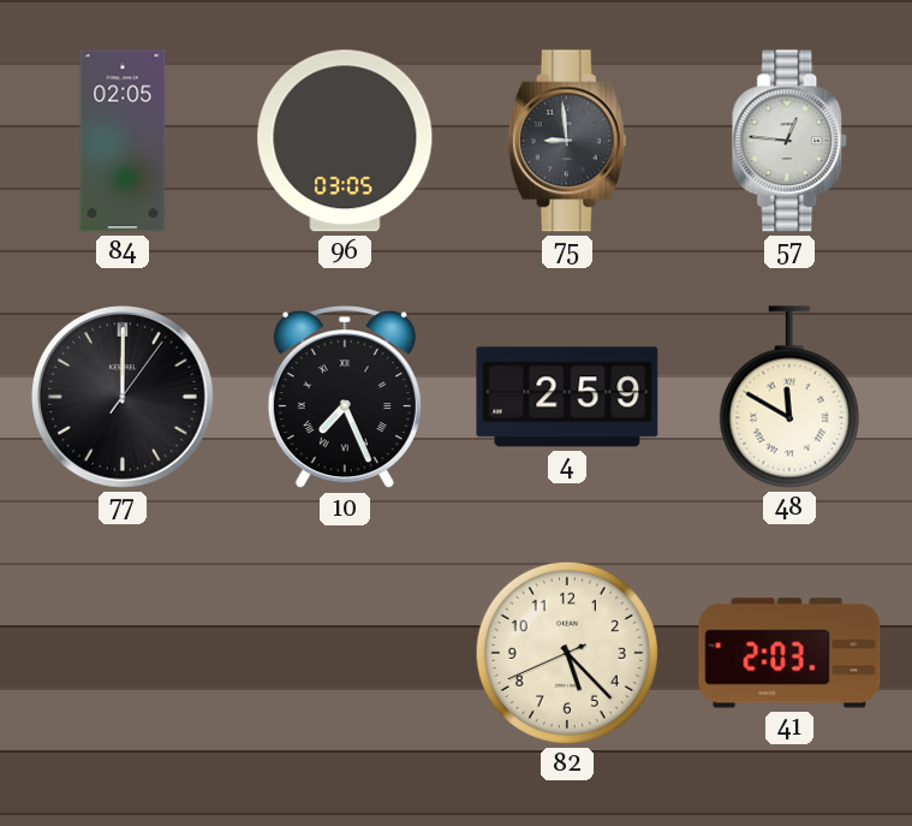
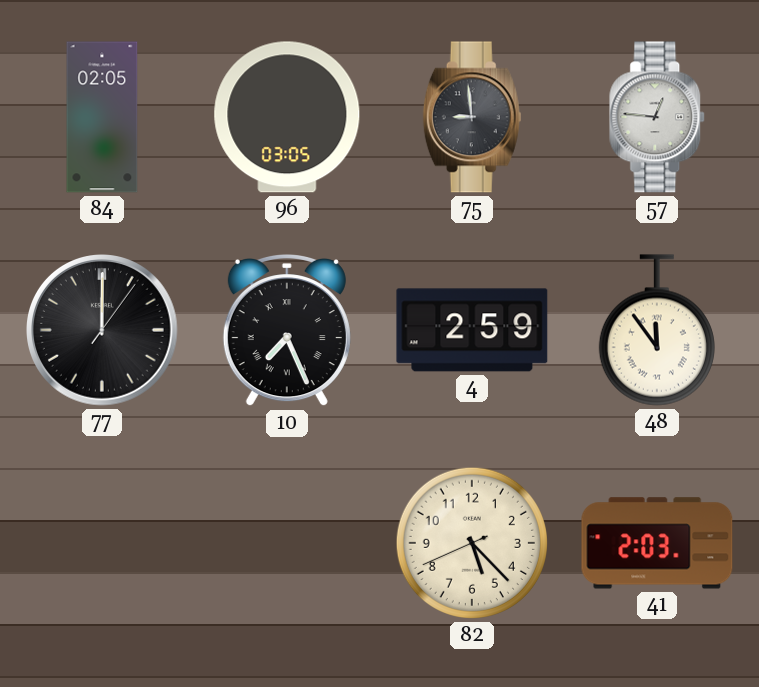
48: 11:50 -> 11:54 (657, 330)
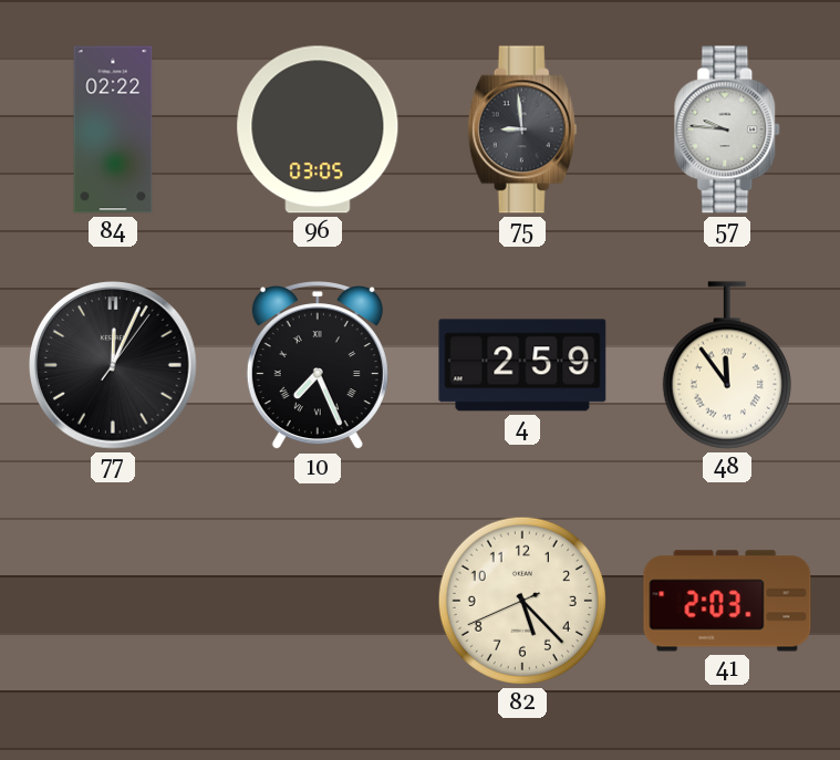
84: 02:05 -> 02:22 (113, 129)
57: 12:46 -> 9:46 (728, 129)
77: 12:00 -> 12:04 (114, 366)
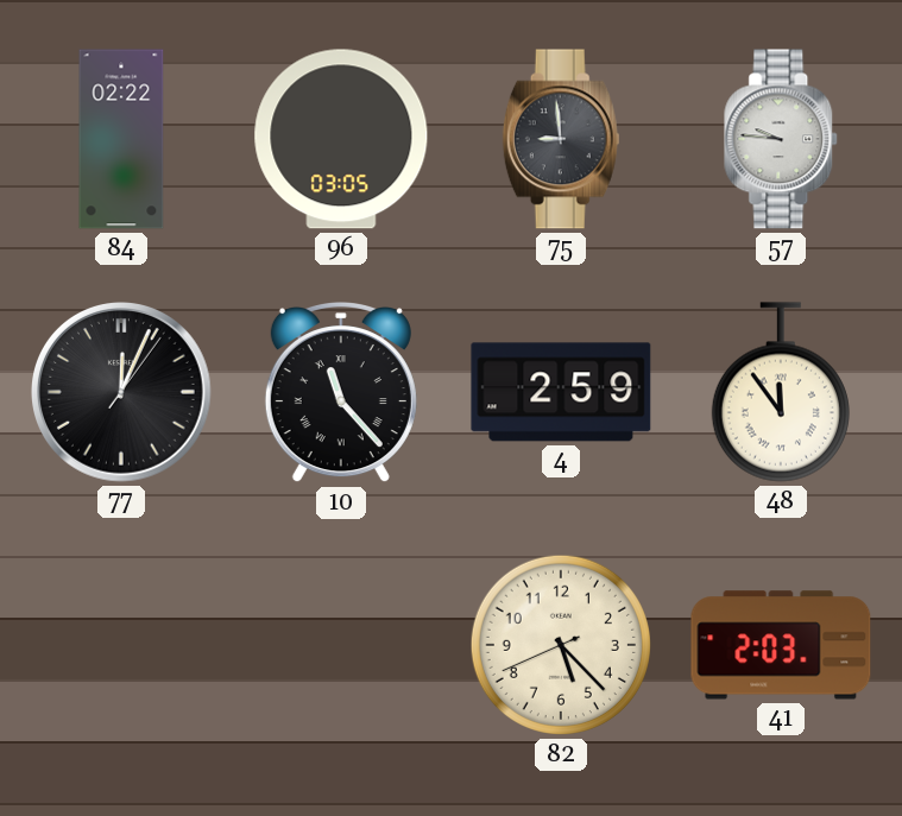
10: 7:26 -> 11:23 (341, 393)
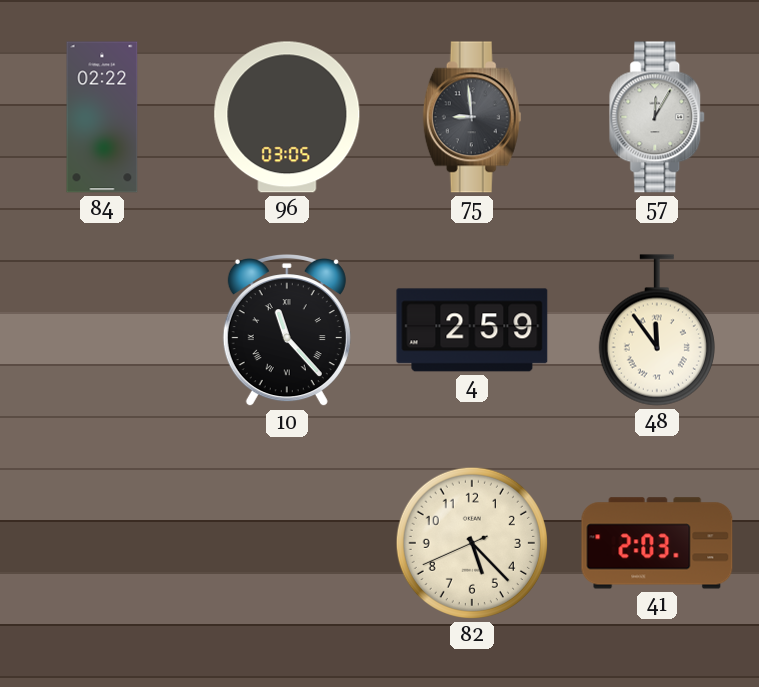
57: 9:46 -> 12:05 (658, 117)
77: 12:04 -> none (122, 393)
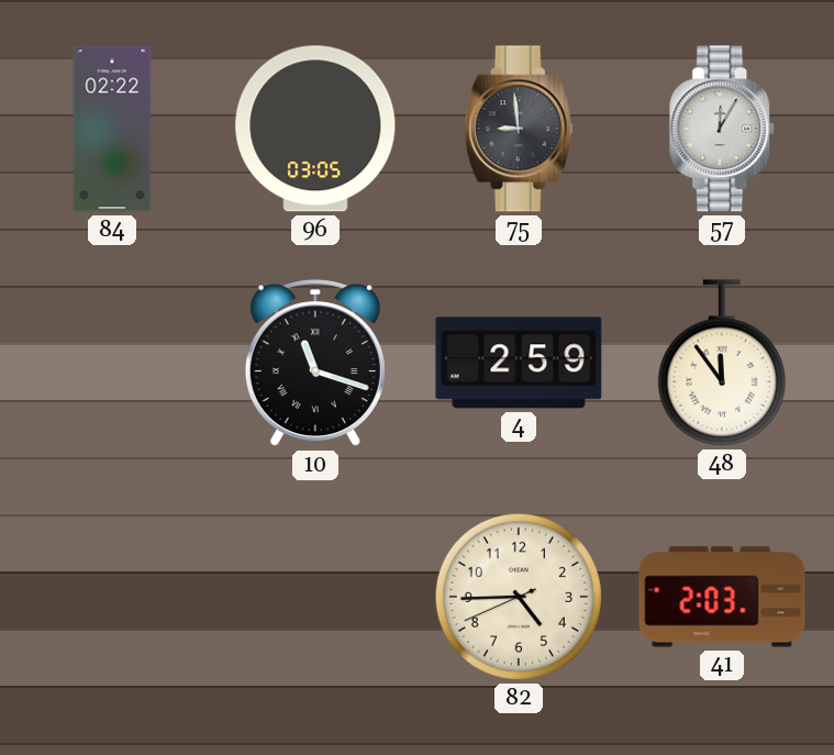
10: 11:23 -> 11:18 (315, 364)
82: 5:22 -> 4:44 (519, 597)
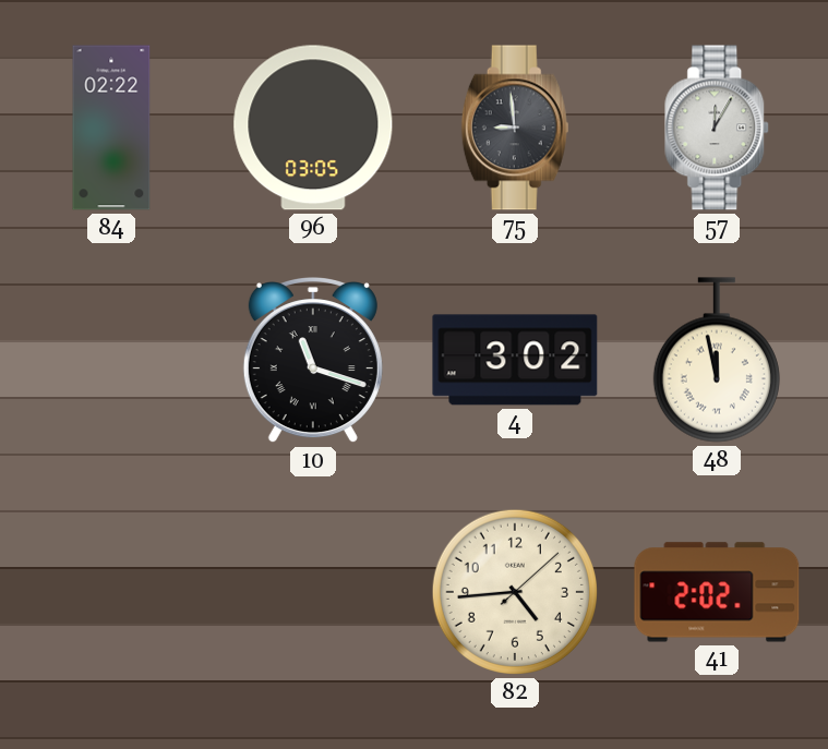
4: 2:59 -> 3:02 (515, 360)
48: 11:54 -> 11:58 (717, 360)
82: 4:44:41 -> 4:44:08 (515, 592)
41: 2:03 -> 2:02 (717, 592)
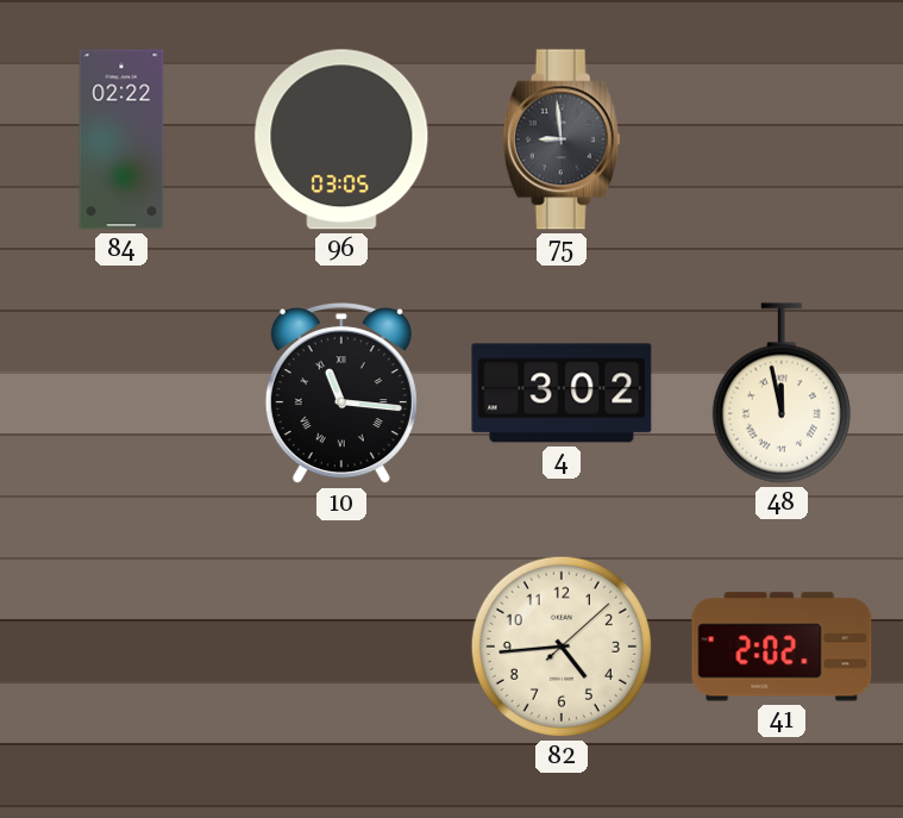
57: 12:05 -> none (718, 128)
10: 11:18 -> 11:16 (341, 394)
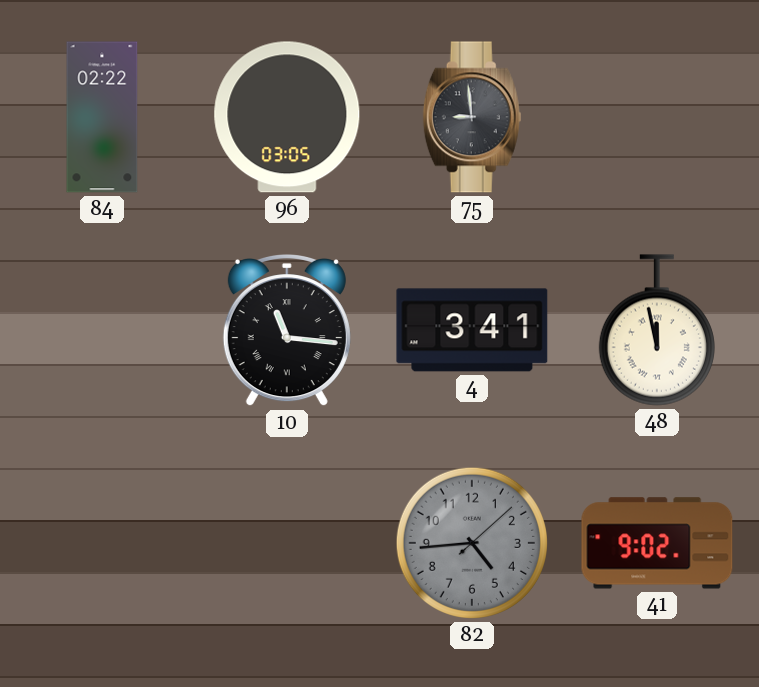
4: 3:02 -> 3:41 (472, 330)
82 dial: cream -> grey (472, 543)
41: 2:02 -> 9:02 (657, 543)
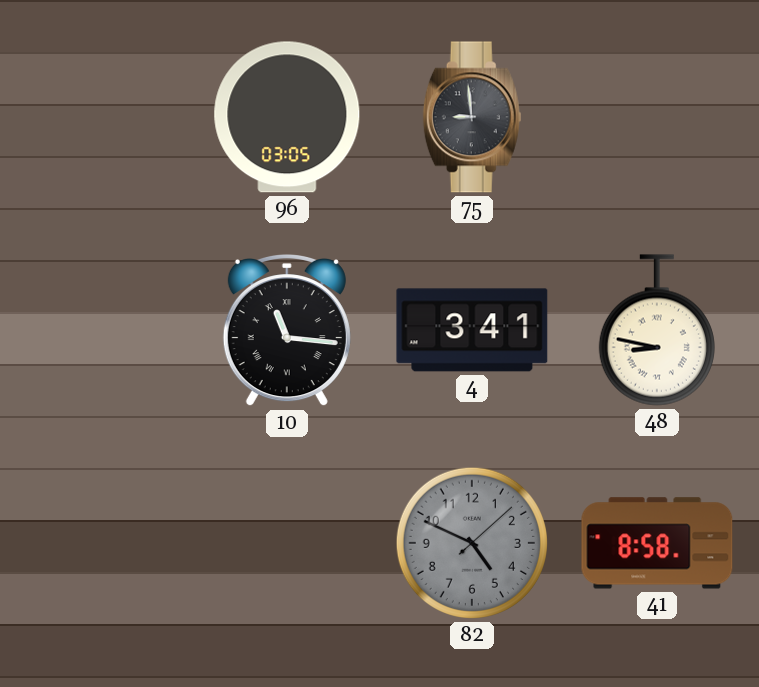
84: 02:22 -> none (102, 117)
48: 11:58 -> 8:47 (657, 330)
82: 4:44 -> 4:49 (472, 543)
41: 9:02 -> 8:58 (657, 543)
